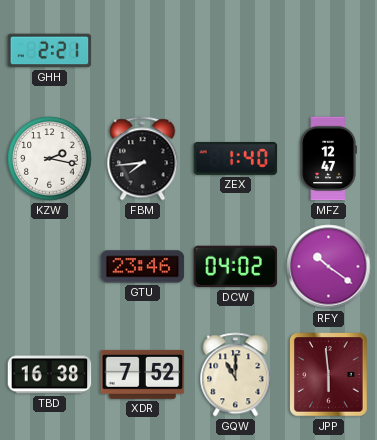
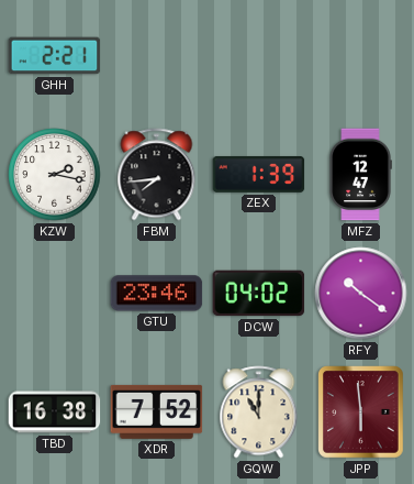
ZEX: 1:40 -> 1:39 (259, 174)
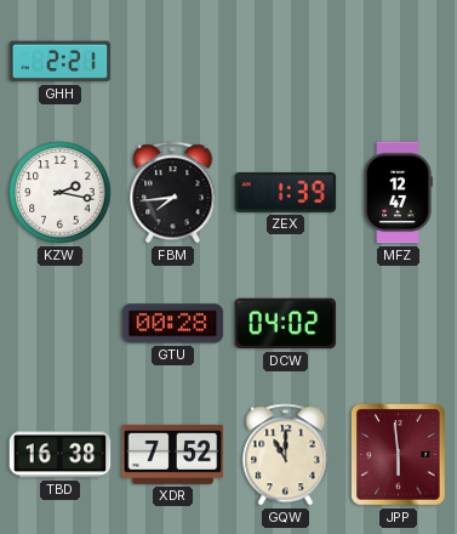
GTU: 23:46 -> 00:28 (173, 324)
RFY: 10:21 -> none (361, 294)
